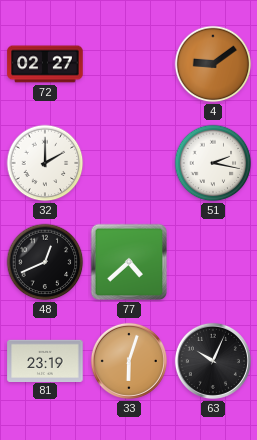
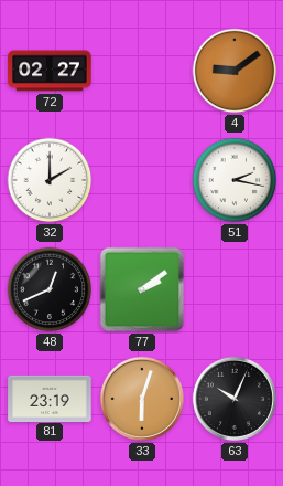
77: 4:38 -> 2:09 (142, 289)
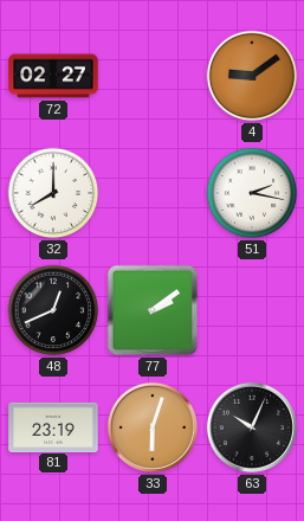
32: 2:00 -> 8:00 (53, 193)
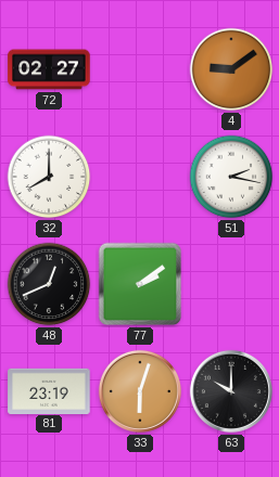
63: 10:04 -> 10:00 (231, 391)
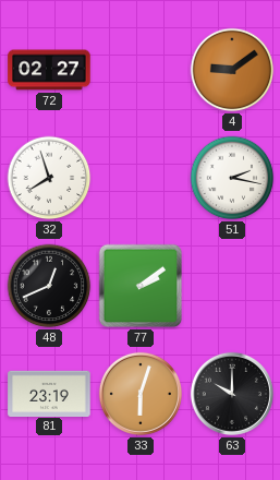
32: 8:00 -> 7:57 (49, 178)
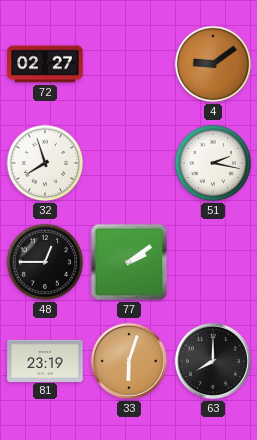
48: 12:41 -> 12:45 (45, 262)
63: 10:00 -> 8:00 (213, 361)
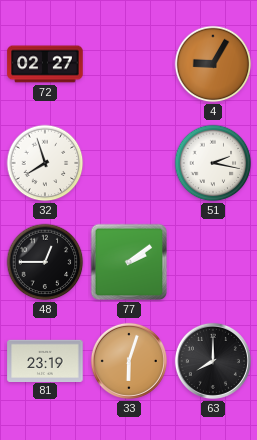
4: 9:09 -> 9:05 (213, 64)
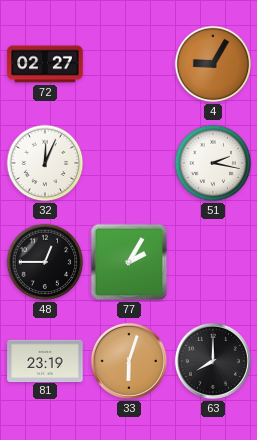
32: 7:57 -> 12:04 (45, 163)
77: 2:09 -> 2:05 (129, 262)
